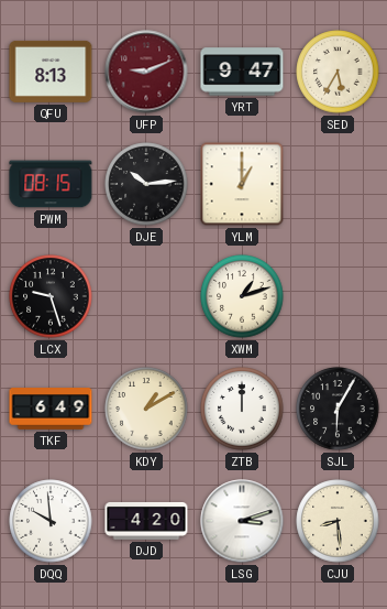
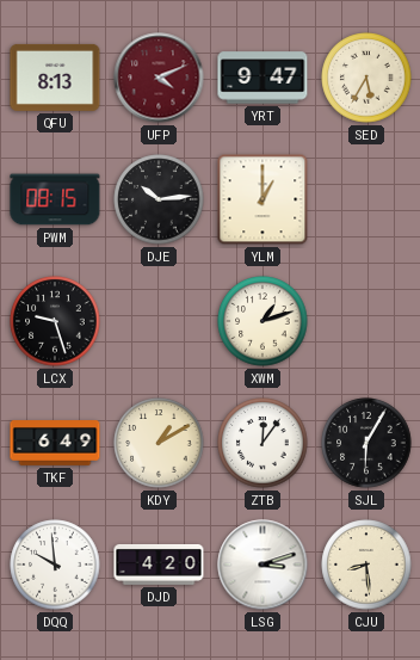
UFP: 9:11 -> 4:11 (159, 78)
ZTB: 12:00 -> 12:06 (262, 443)
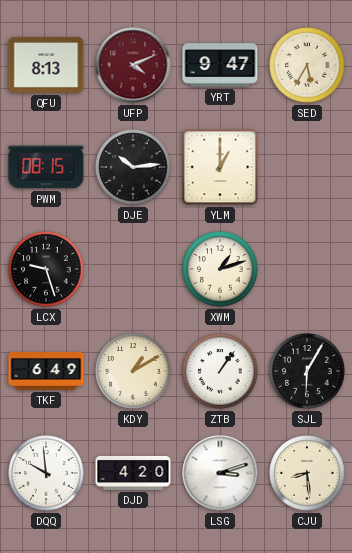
ZTB: 12:06 -> 1:06 (220, 371)
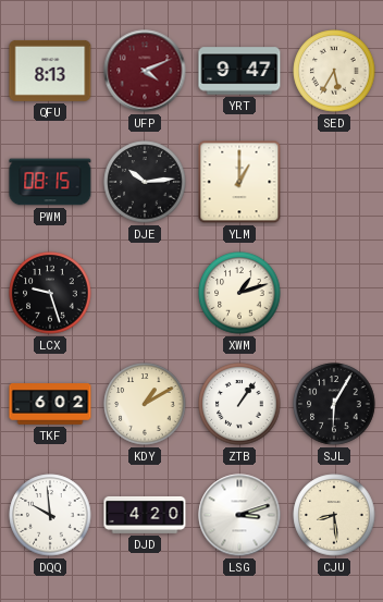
TKF: 6:49 -> 6:02 (50, 404)
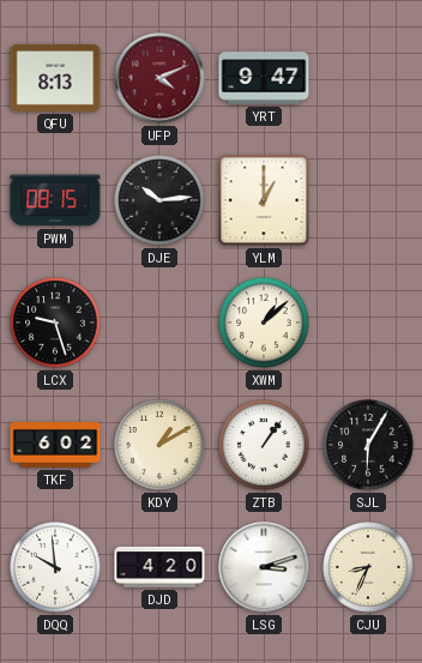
SED: 5:35 -> none (334, 71)
XWM: 1:12 -> 1:08 (264, 323)
CJU: 8:29 -> 8:34 (368, 567)
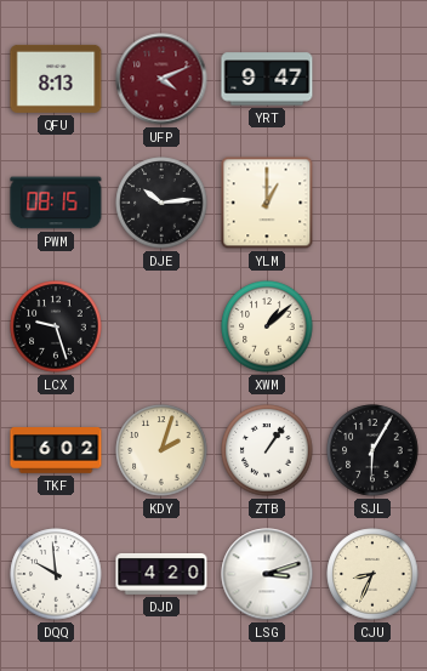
KDY: 1:10 -> 2:03 (161, 450)
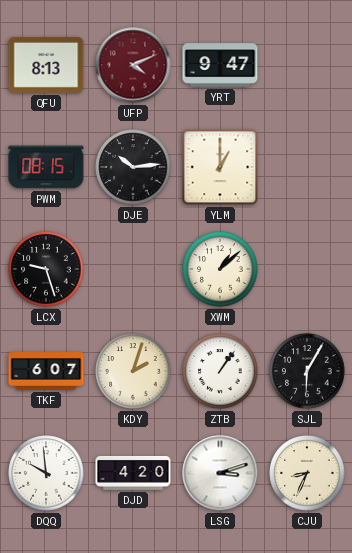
TKF: 6:02 -> 6:07 (46, 371)
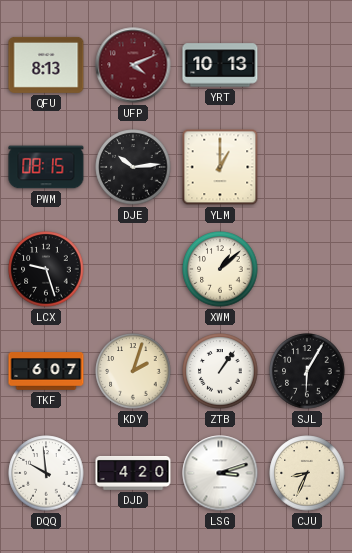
YRT: 9:47 -> 10:13 (220, 65)
